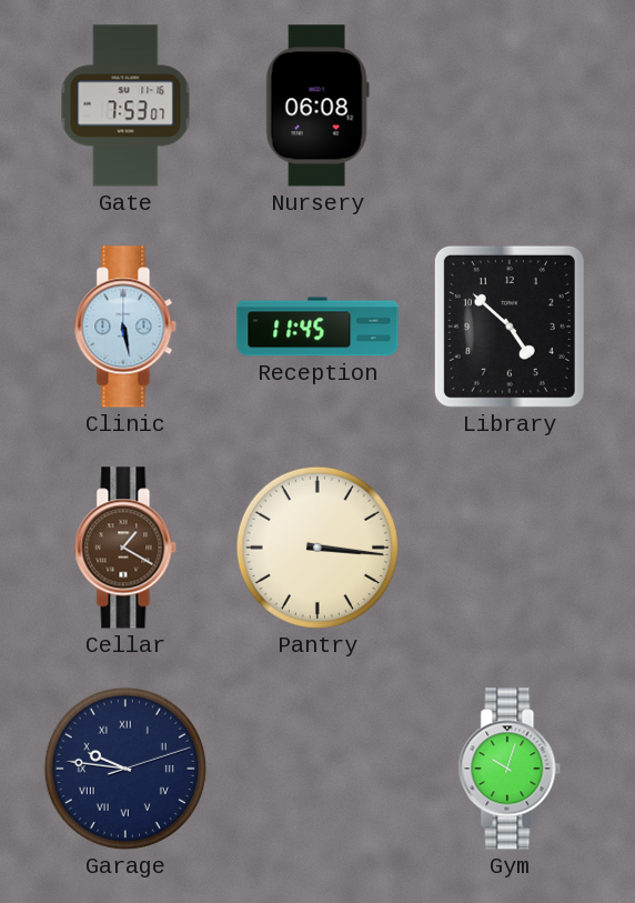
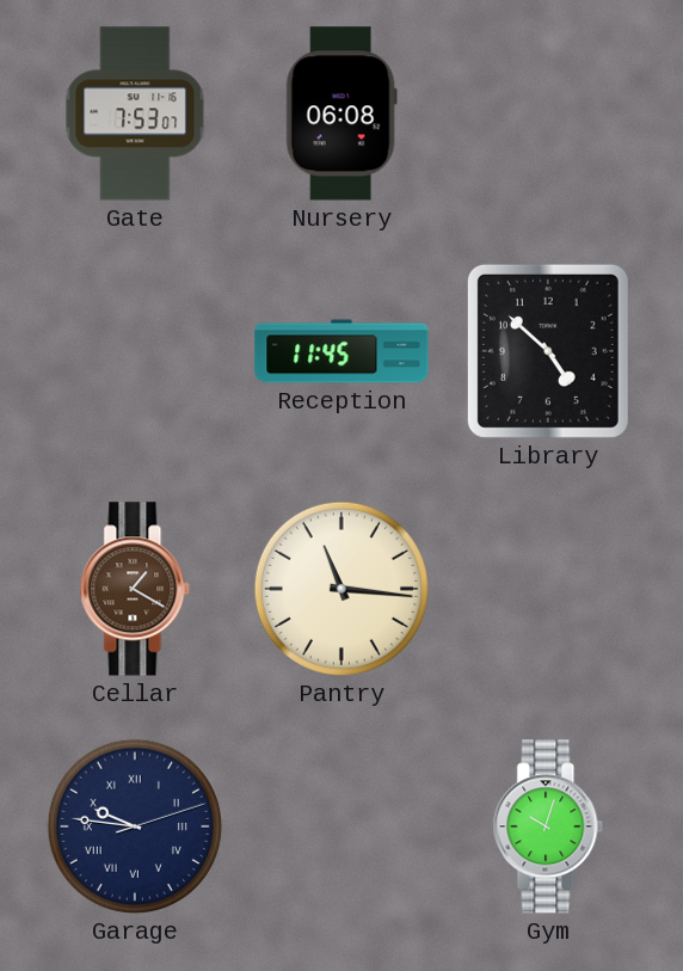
Clinic: 5:28 -> none (125, 327)
Pantry: 3:16 -> 11:16 (341, 589)
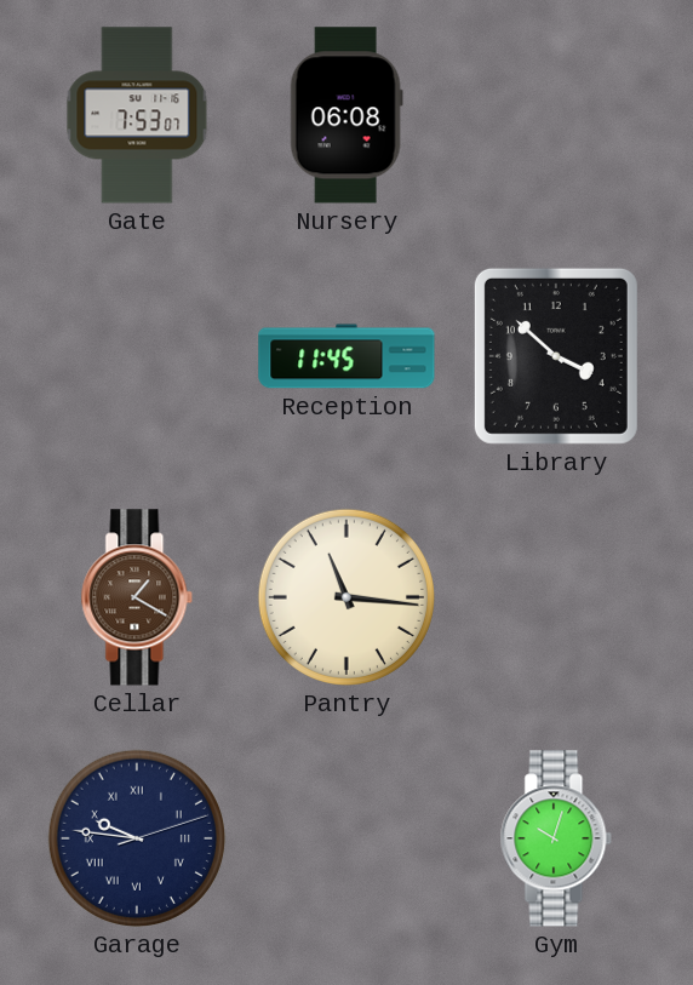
Library: 4:52 -> 3:52 (556, 356)
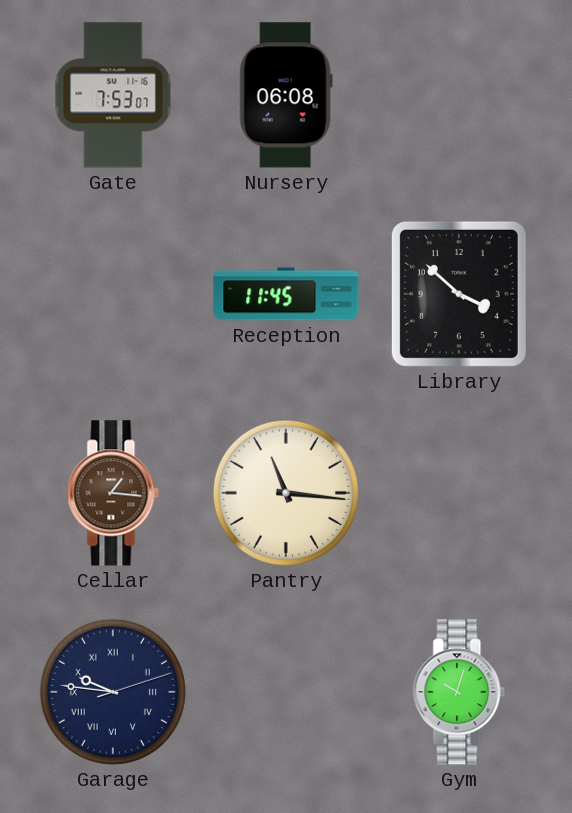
Cellar: 1:20 -> 1:16 (113, 493)
